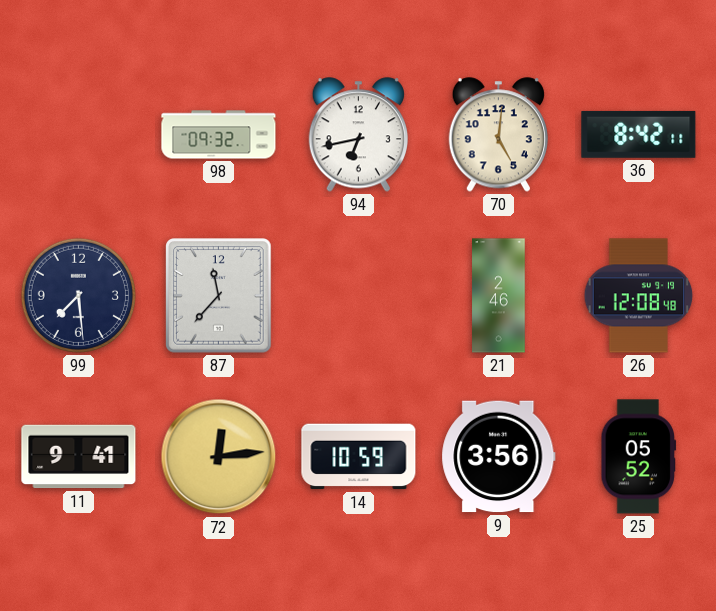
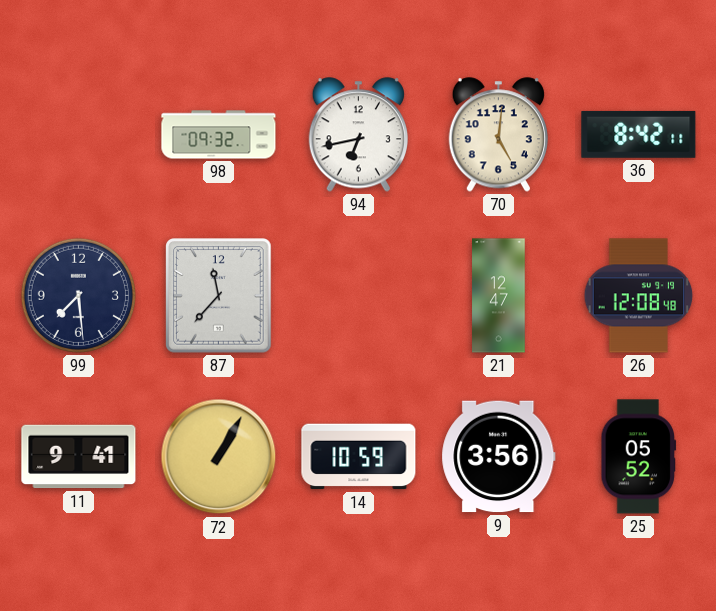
21: 2:46 -> 12:47 (499, 296)
72: 12:14 -> 1:05 (219, 457)
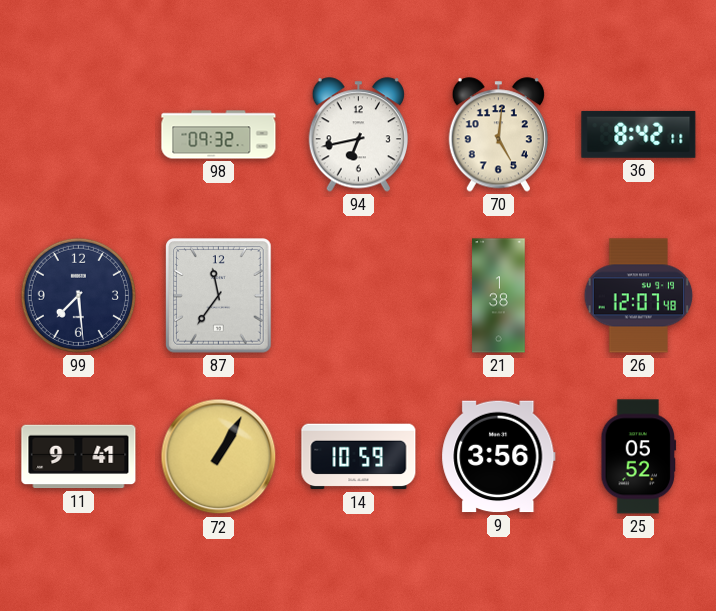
87: 11:37 -> 11:36 (219, 296)
21: 12:47 -> 1:38 (499, 296)
26: 12:08 -> 12:07 (639, 296)
